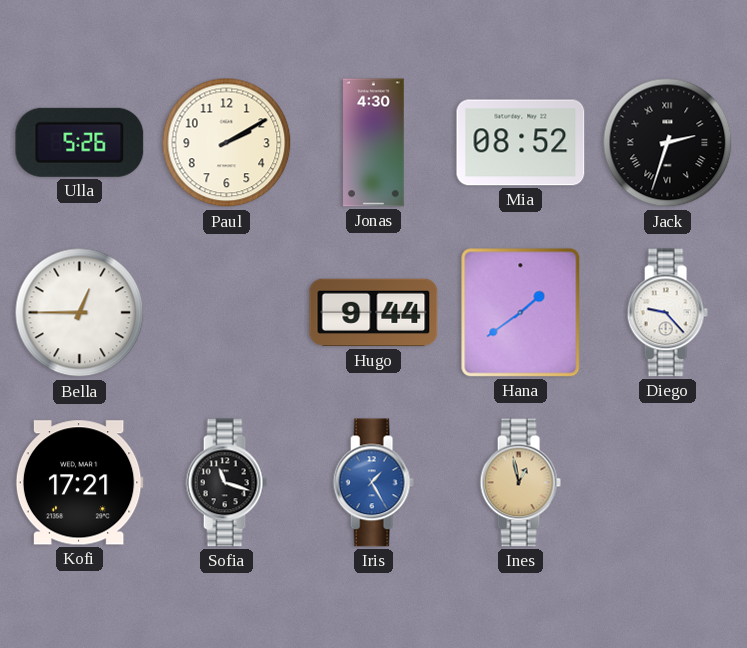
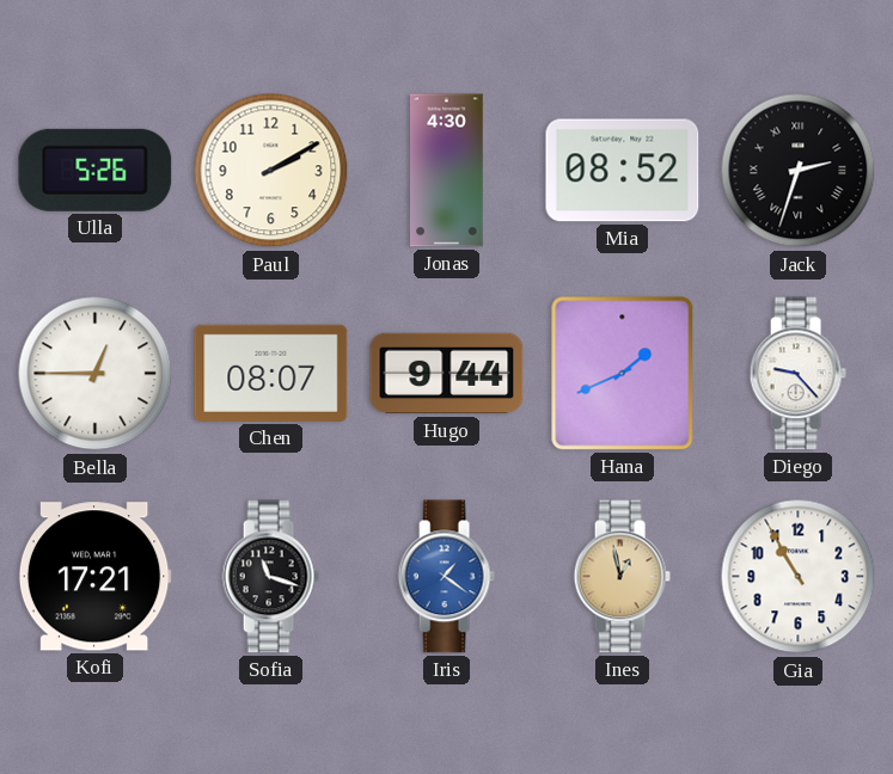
Chen: none -> 08:07 (271, 373)
Hana: 1:39 -> 1:41 (623, 374)
Iris: 1:25 -> 1:21 (446, 577)
Gia: none -> 10:55 (799, 577)
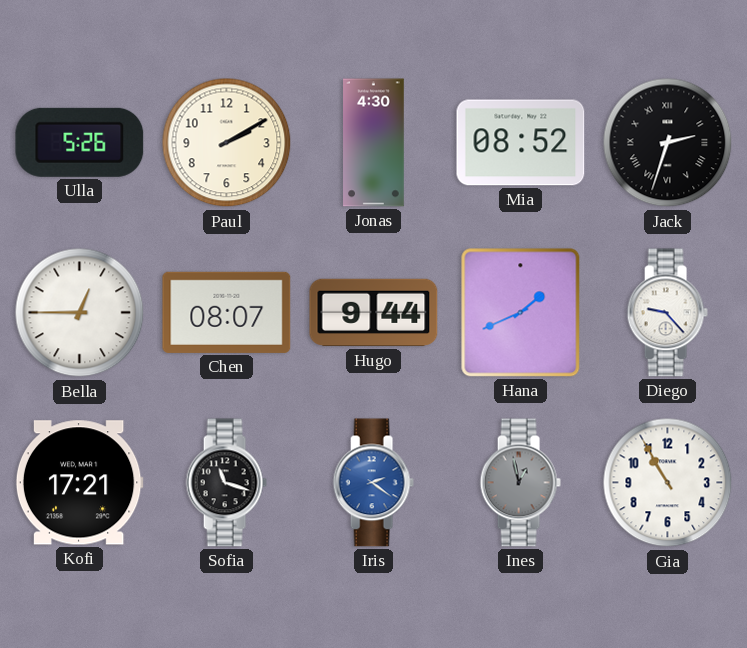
Iris: 1:21 -> 2:21 (373, 483)
Ines dial: champagne -> grey (520, 483)
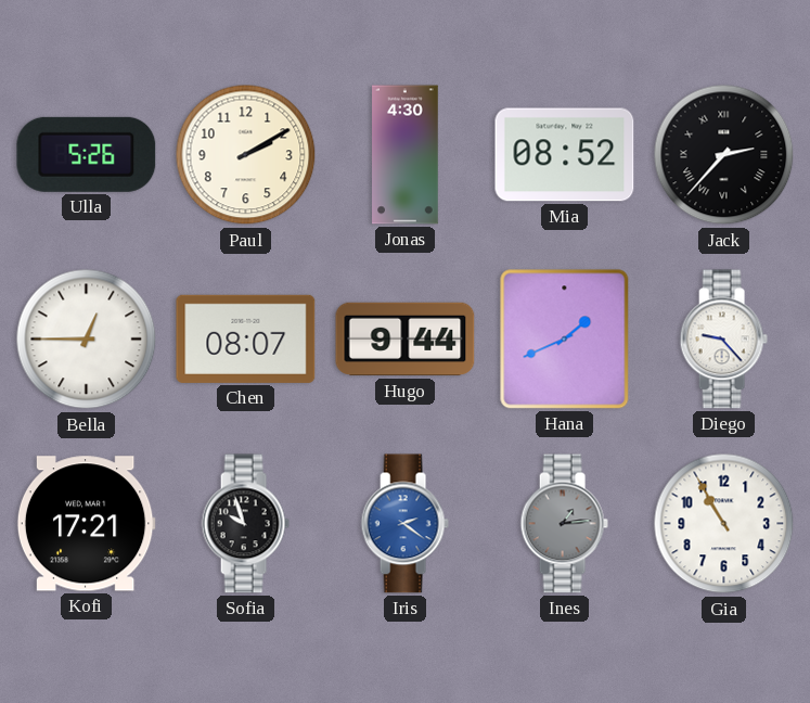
Jack: 2:33 -> 2:37 (724, 155)
Sofia: 11:18 -> 9:57 (245, 524)
Ines: 12:58 -> 1:14 (564, 524)
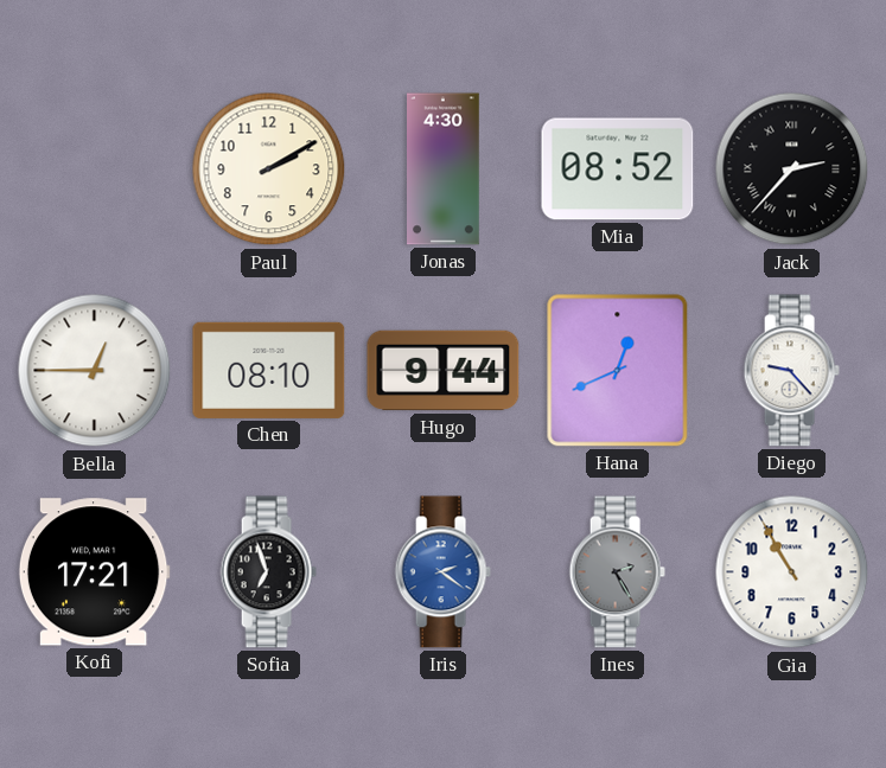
Ulla: 5:26 -> none (87, 154)
Chen: 08:07 -> 08:10 (269, 370)
Hana: 1:41 -> 12:41 (618, 371)
Sofia: 9:57 -> 6:57 (268, 572)
Ines: 1:14 -> 2:25 (617, 572)
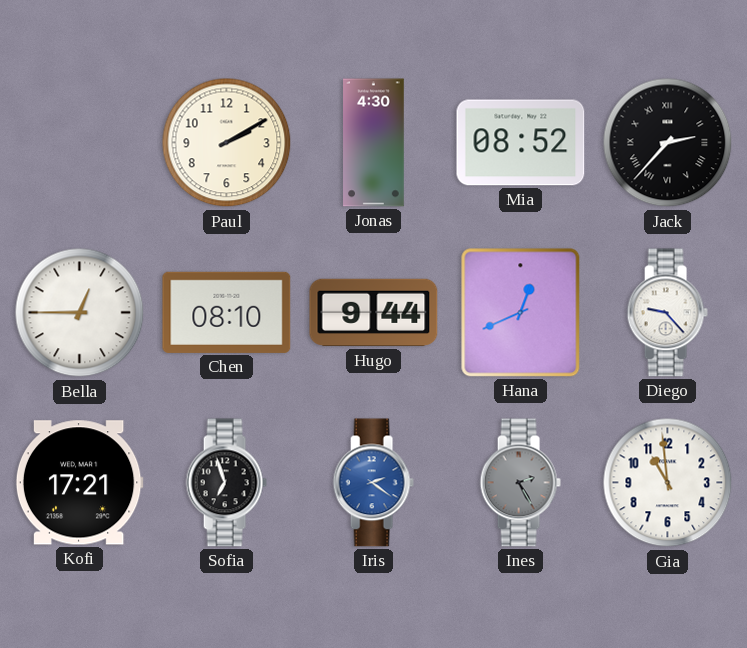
Gia: 10:55 -> 10:59 (668, 483)
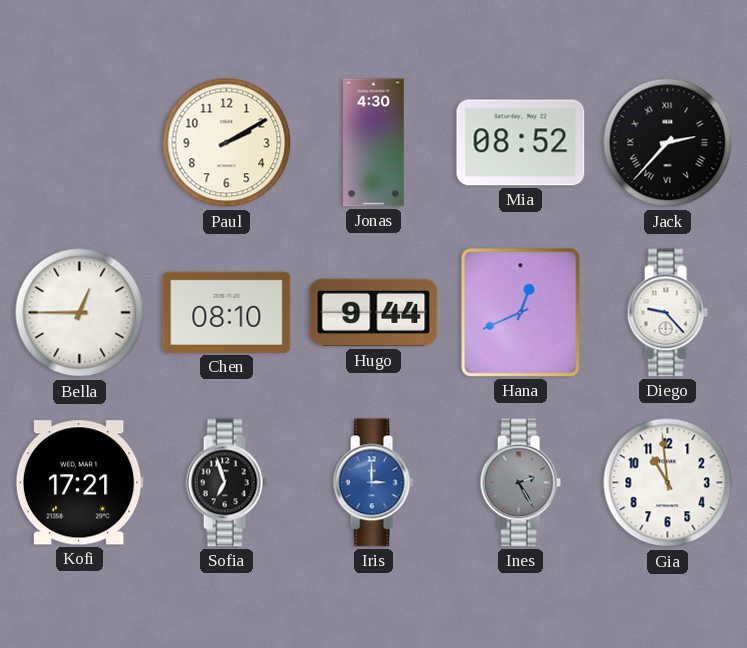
Iris: 2:21 -> 3:00 (373, 483)
